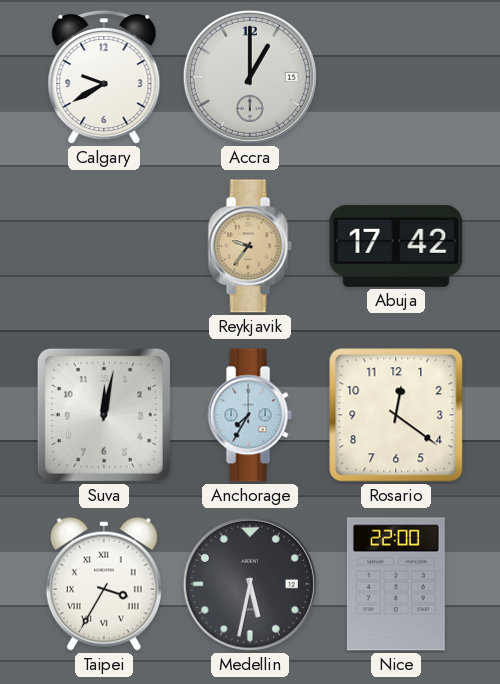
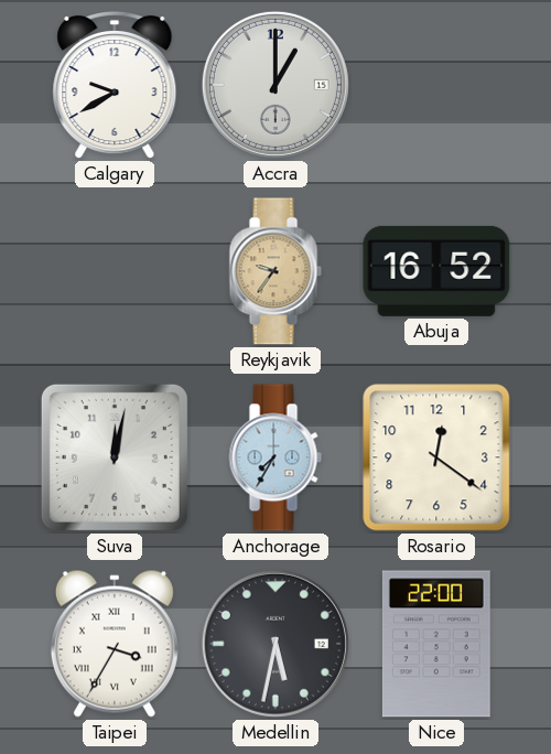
Abuja: 17:42 -> 16:52 (436, 271)
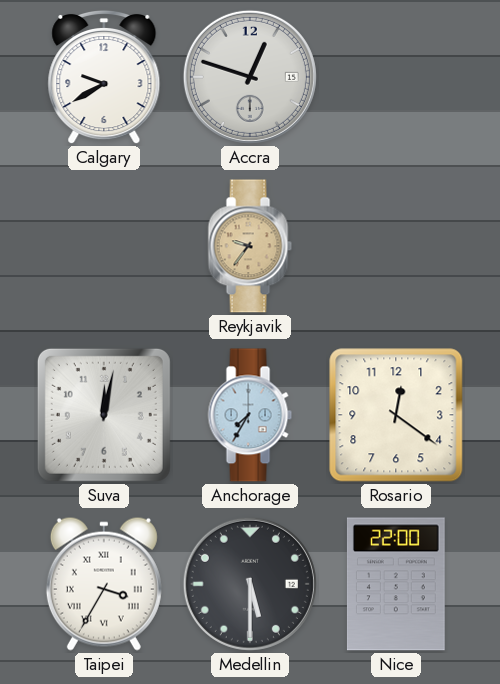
Accra: 1:00 -> 12:48 (250, 77)
Abuja: 16:52 -> none (436, 271)
Medellin: 5:32 -> 5:30 (250, 584)
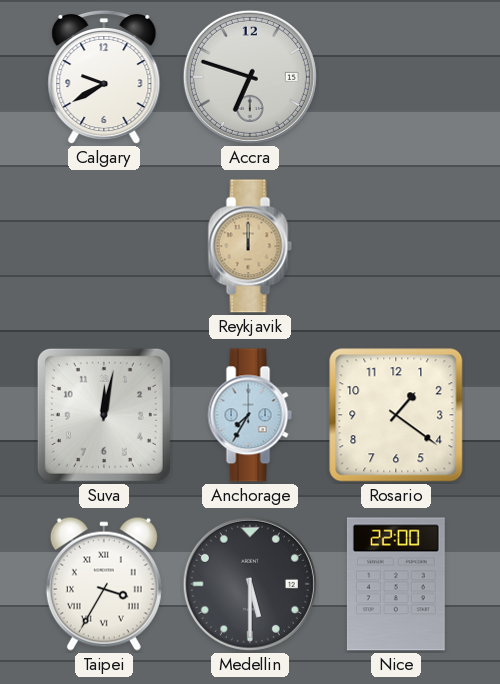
Accra: 12:48 -> 6:48 (250, 77)
Reykjavik: 9:36 -> 12:00 (250, 246)
Rosario: 12:21 -> 1:21 (396, 415)
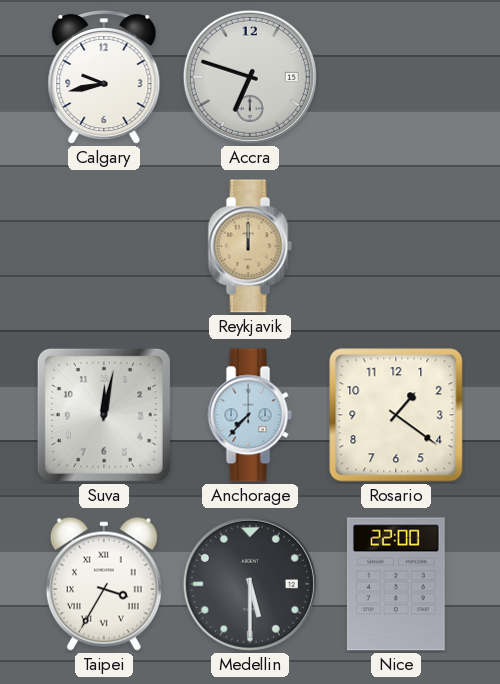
Calgary: 9:40 -> 9:43 (104, 77)
Anchorage: 7:35 -> 7:37 (250, 415)
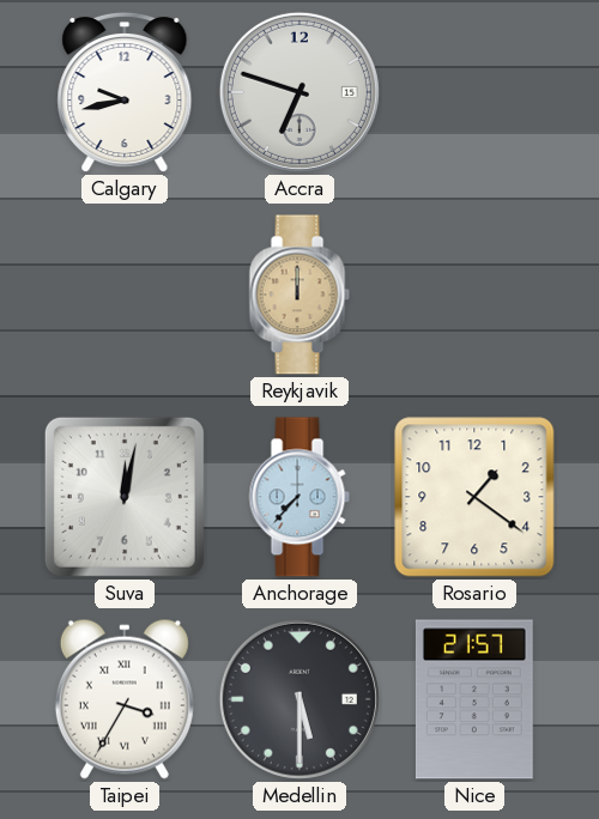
Nice: 22:00 -> 21:57 (474, 699)
